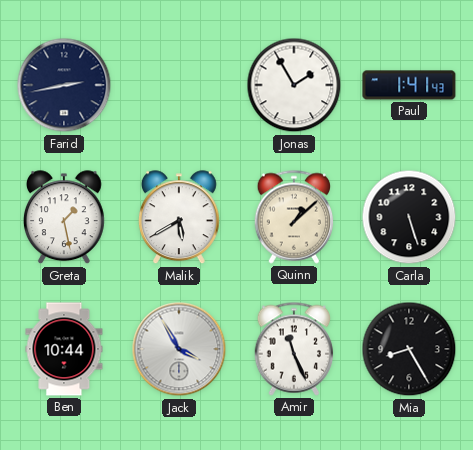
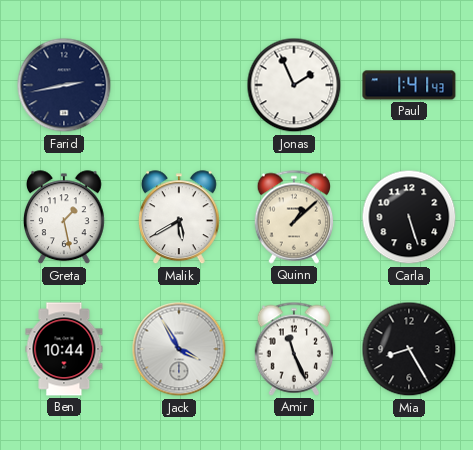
Jonas: 1:55 -> 1:56 (294, 85)
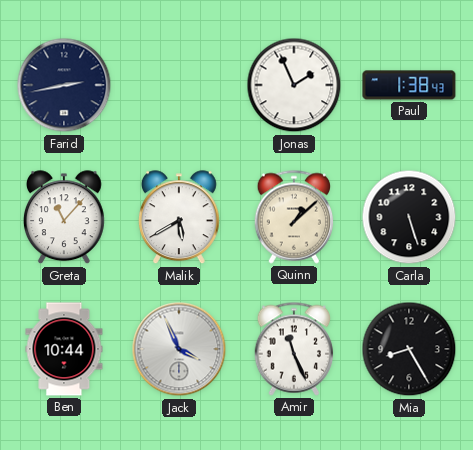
Paul: 1:41 -> 1:38 (409, 85)
Greta: 1:28 -> 11:07 (64, 218)
Jack: 3:55 -> 3:56 (179, 349)
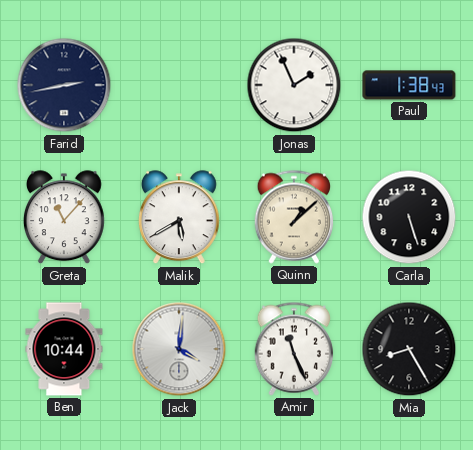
Jack: 3:56 -> 4:01 (179, 349)
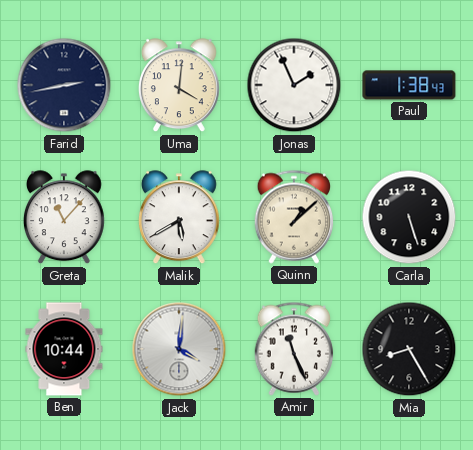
Uma: none -> 4:01 (179, 86)
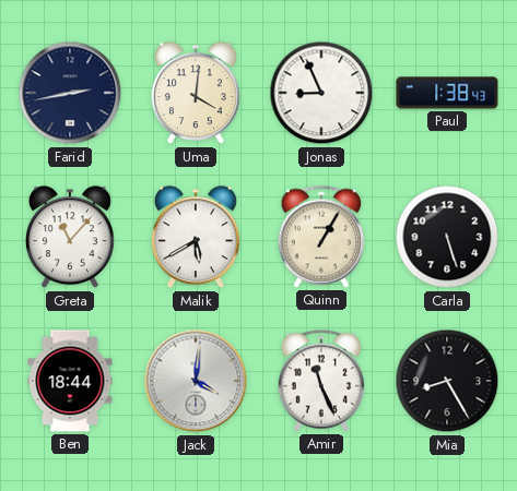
Jonas: 1:56 -> 8:56 (321, 93)
Quinn: 1:08 -> 1:05 (321, 237)
Ben: 10:44 -> 18:44 (70, 381)
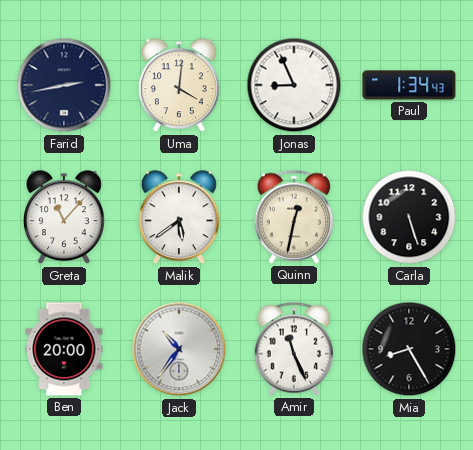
Paul: 1:38 -> 1:34 (409, 85)
Malik: 5:40 -> 5:39 (179, 218)
Quinn: 1:05 -> 12:32 (294, 217)
Ben: 18:44 -> 20:00 (64, 349)
Jack: 4:01 -> 10:36 (179, 349)
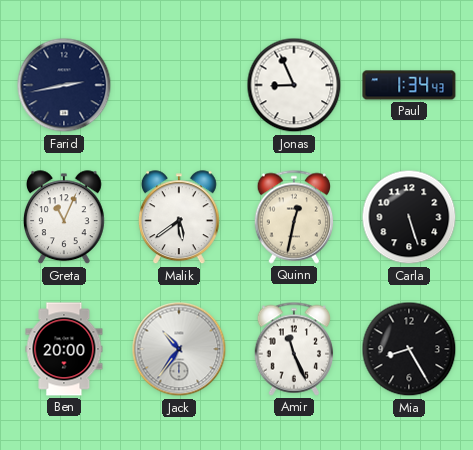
Uma: 4:01 -> none (179, 86)
Greta: 11:07 -> 11:04 (64, 218)
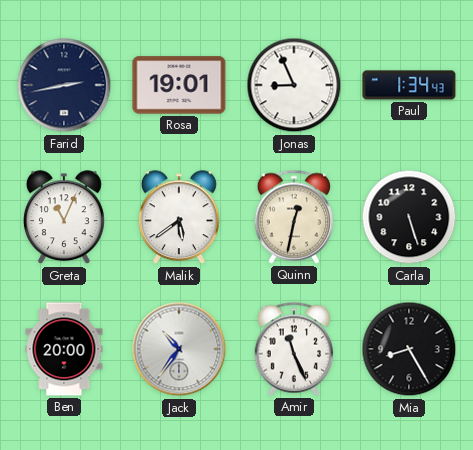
Rosa: none -> 19:01 (179, 85)
